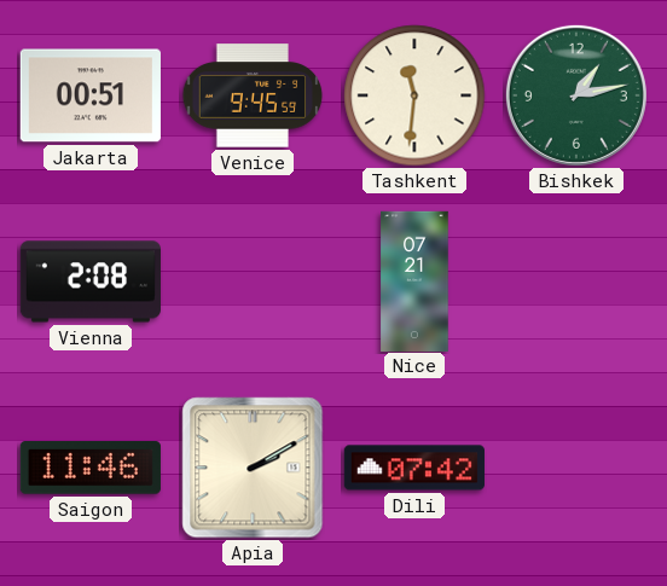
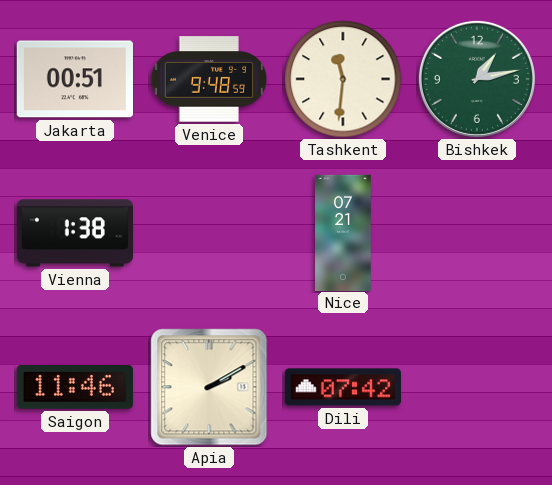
Venice: 9:45 -> 9:48 (209, 79)
Vienna: 2:08 -> 1:38 (75, 233)
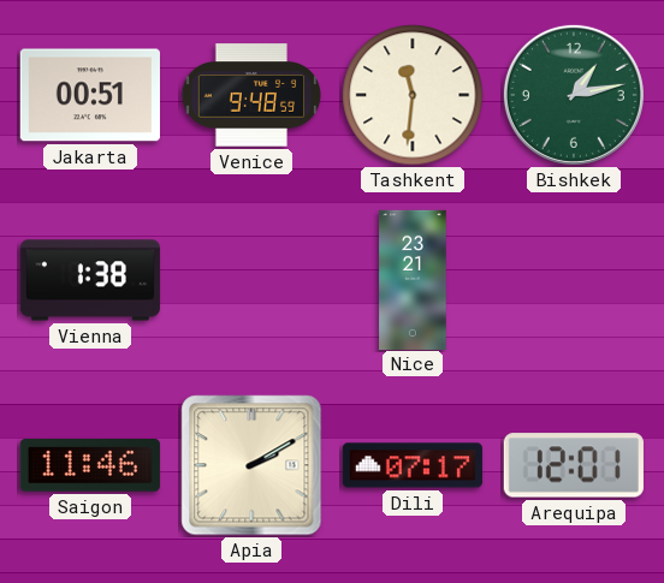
Nice: 07:21 -> 23:21 (413, 279)
Dili: 07:42 -> 07:17 (413, 465)
Arequipa: none -> 12:01 (574, 465)
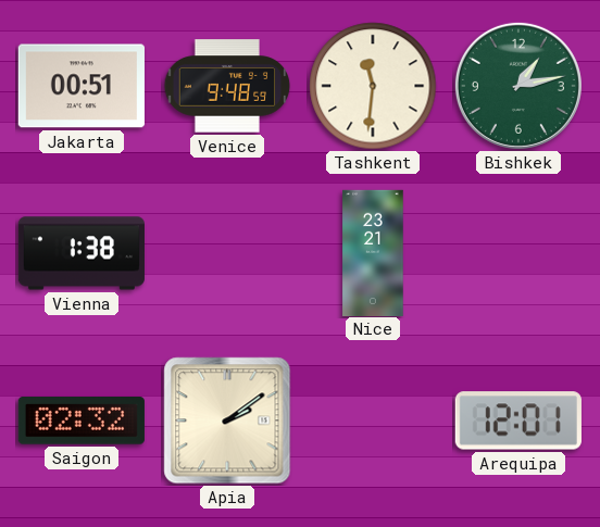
Saigon: 11:46 -> 02:32 (82, 422)
Apia: 2:10 -> 2:09 (227, 421)
Dili: 07:17 -> none (413, 465)
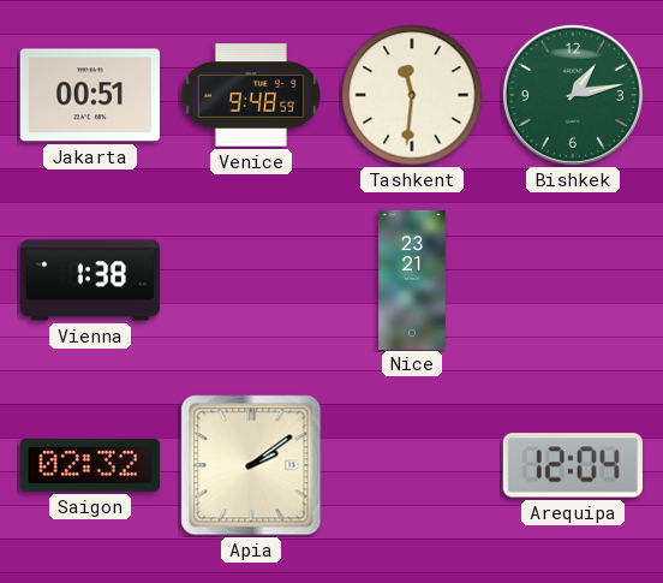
Arequipa: 12:01 -> 12:04 (573, 465)
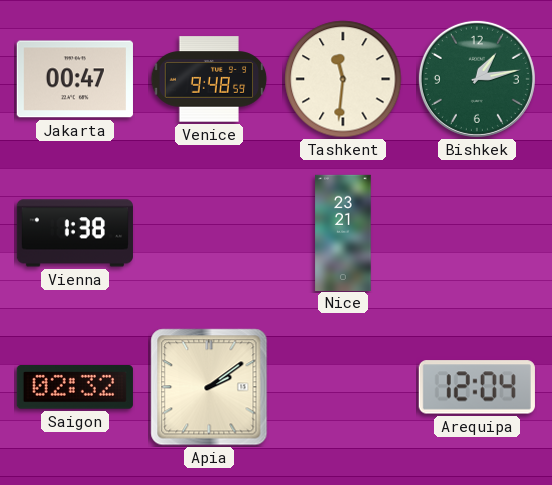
Jakarta: 00:51 -> 00:47 (75, 79)
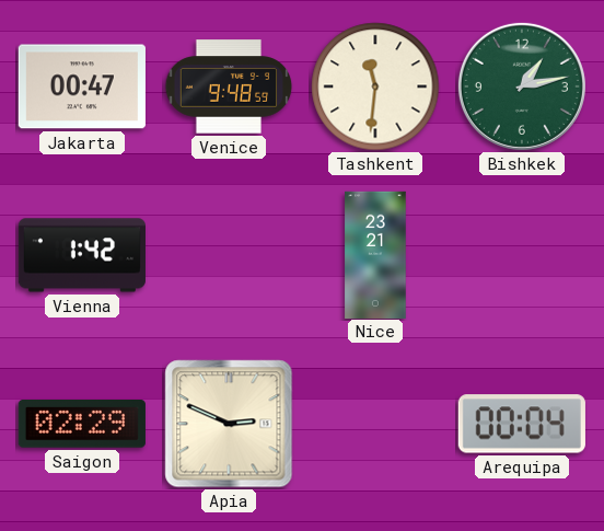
Vienna: 1:38 -> 1:42 (82, 255)
Saigon: 02:32 -> 02:29 (82, 425)
Apia: 2:09 -> 2:49 (229, 424)
Arequipa: 12:04 -> 00:04 (522, 424)
